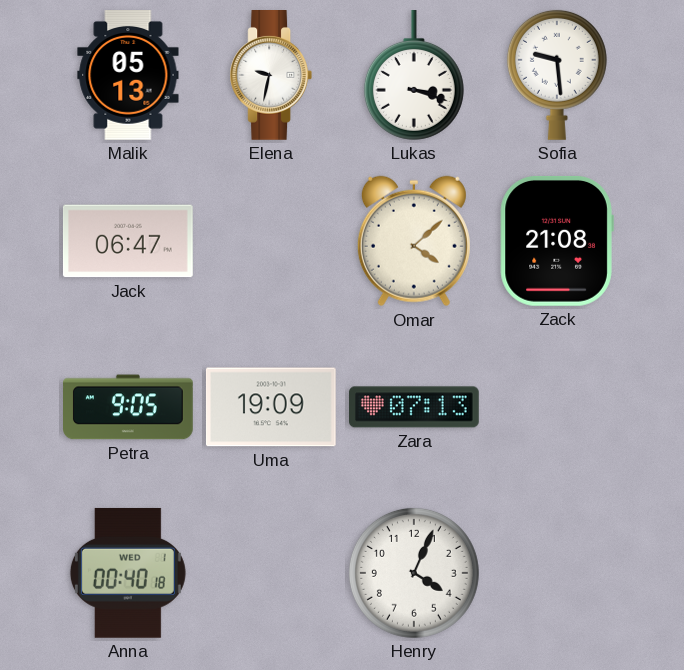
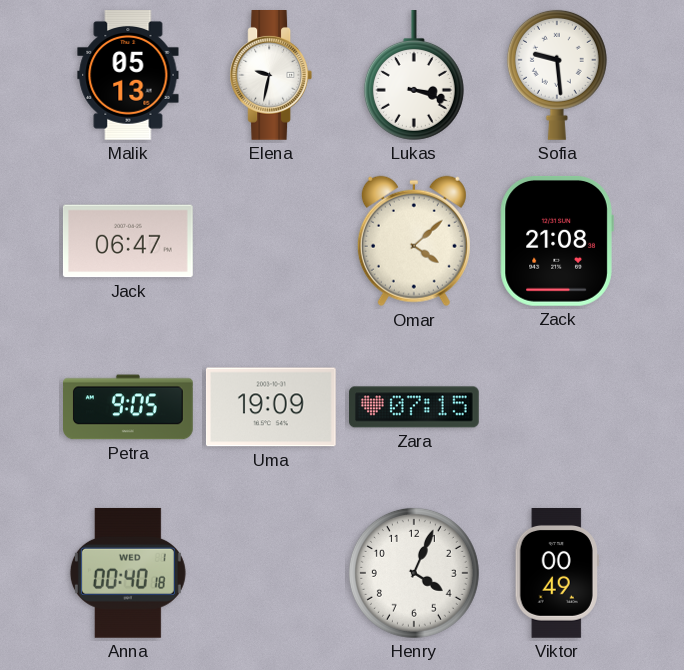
Zara: 07:13 -> 07:15 (415, 407)
Viktor: none -> 00:49 (557, 574)
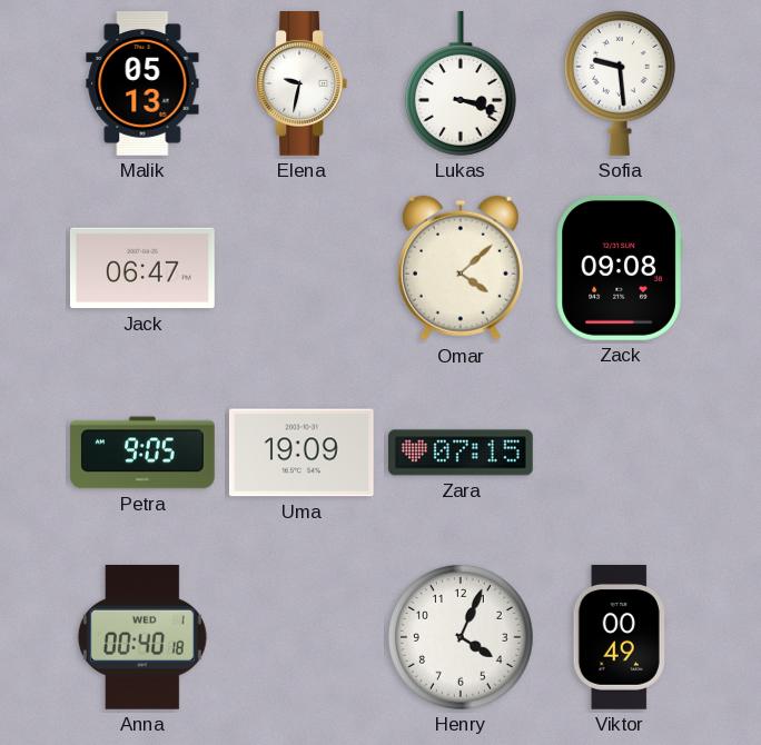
Zack: 21:08 -> 09:08 (620, 268)
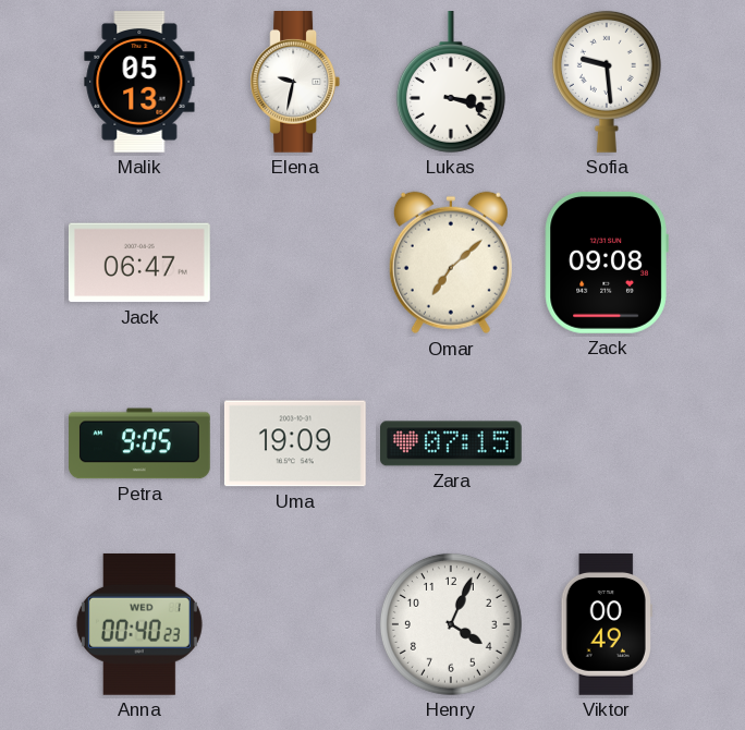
Omar: 4:08 -> 7:08 (451, 263)
Anna: 00:40:18 -> 00:40:23 (139, 624)
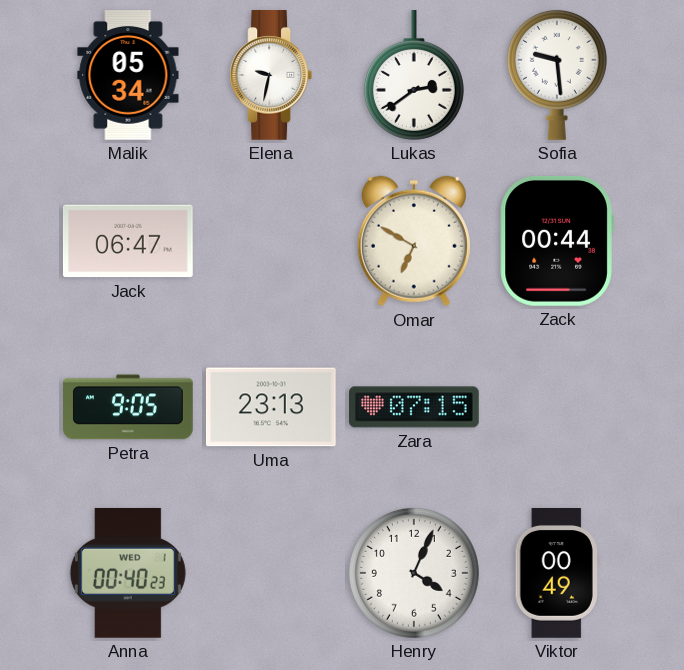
Malik: 05:13 -> 05:34 (128, 76)
Lukas: 3:18 -> 2:39 (414, 76)
Omar: 7:08 -> 6:50 (414, 241)
Zack: 09:08 -> 00:44 (557, 241)
Uma: 19:09 -> 23:13 (271, 407)
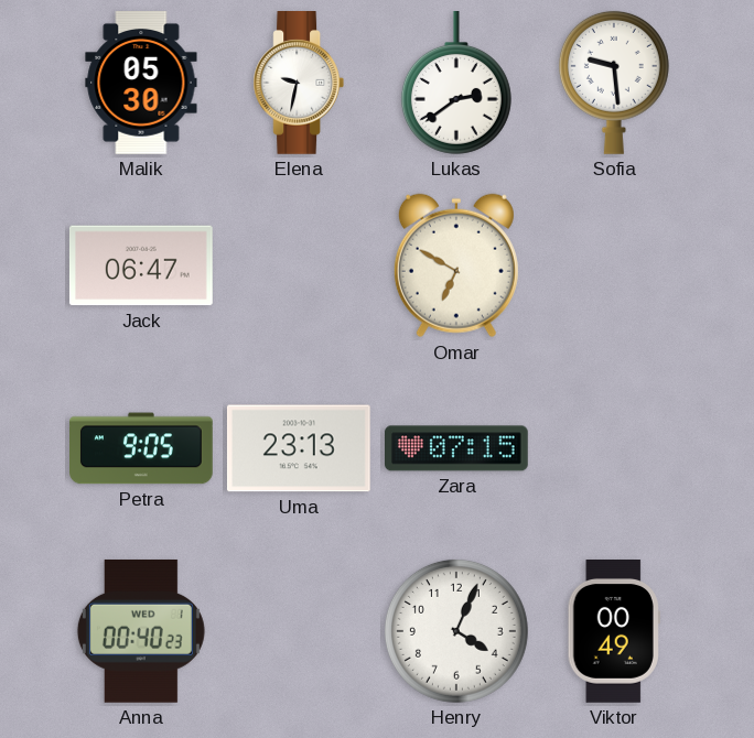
Malik: 05:34 -> 05:30 (141, 84)
Zack: 00:44 -> none (557, 241)
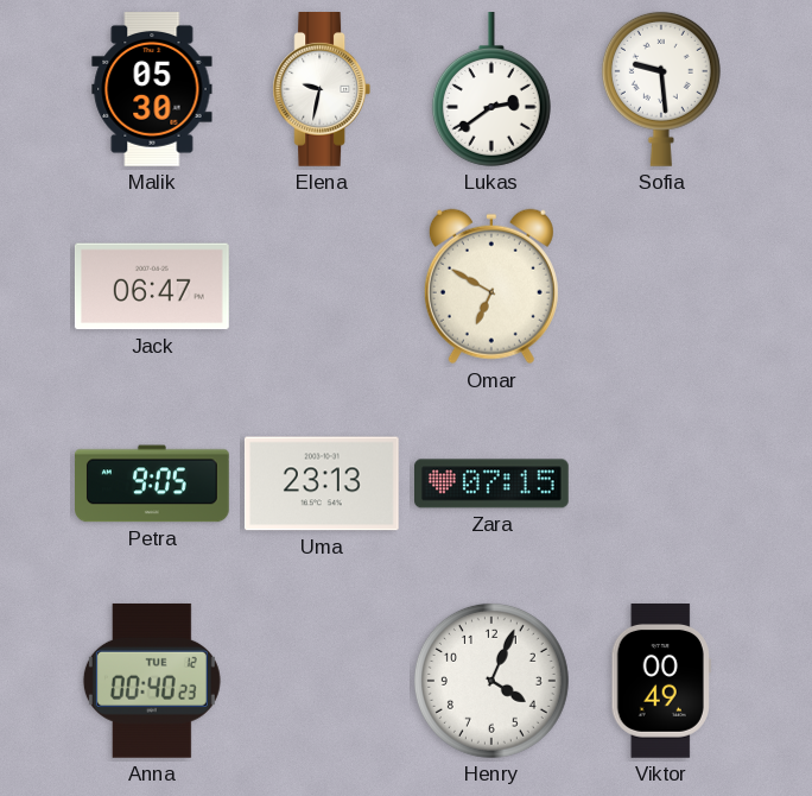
Anna date: WED 1 -> TUE 12 (152, 681)
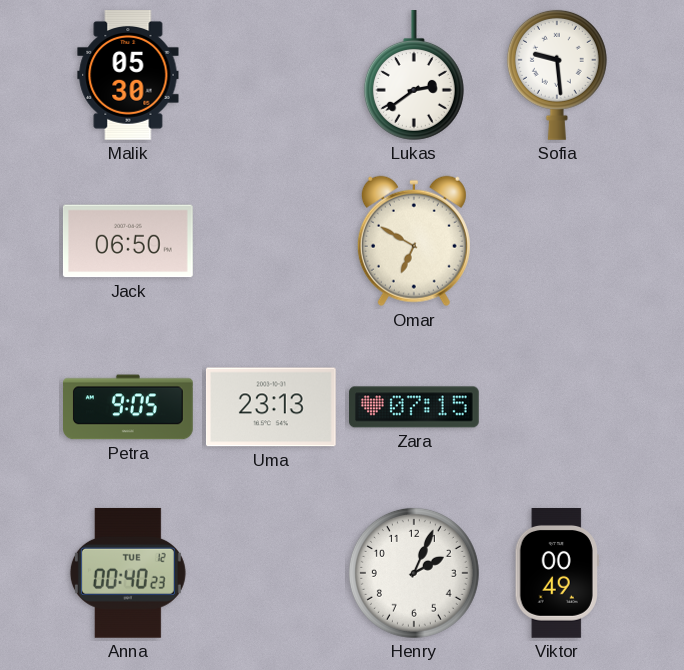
Elena: 9:32 -> none (322, 90)
Jack: 06:47 -> 06:50 (128, 241)
Henry: 4:04 -> 2:04 (414, 573)
